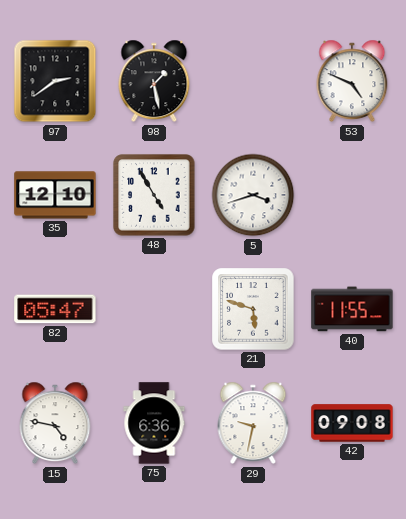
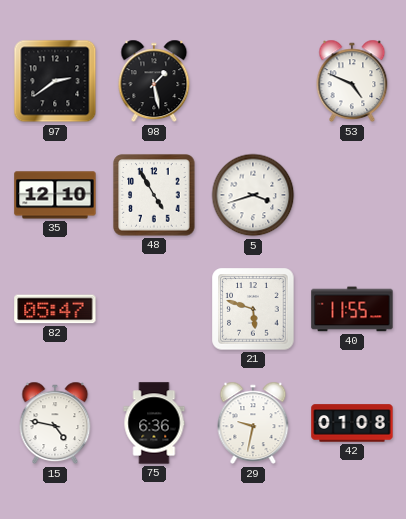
42: 09:08 -> 01:08 (352, 423)
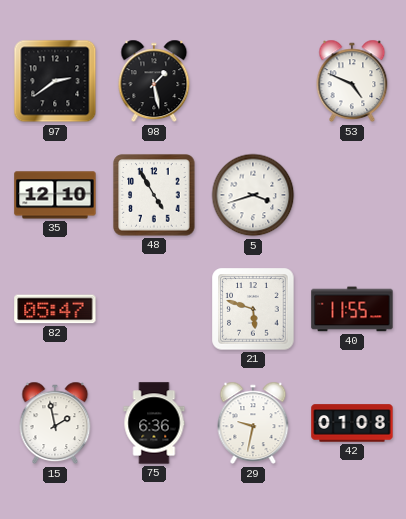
15: 4:47 -> 1:58 (55, 423)
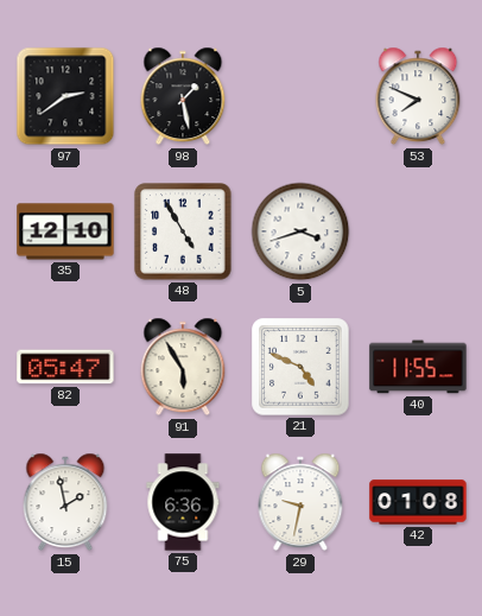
53: 4:49 -> 7:49 (418, 96)
91: none -> 5:55 (183, 367)
21: 5:48 -> 4:49 (300, 367)
